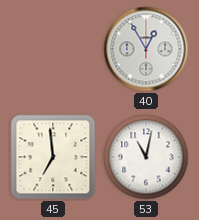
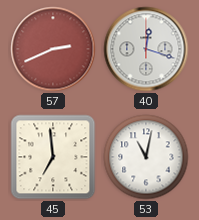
57: none -> 2:41 (53, 49)
40: 12:55 -> 12:18 (146, 49)
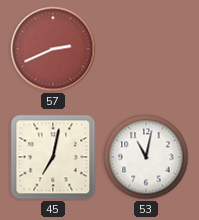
40: 12:18 -> none (146, 49)
45: 6:59 -> 7:02 (53, 157)
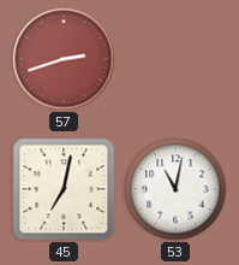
57: 2:41 -> 2:42 (64, 59)
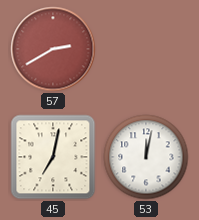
57: 2:42 -> 2:40 (53, 49)
53: 11:02 -> 12:02 (146, 157)
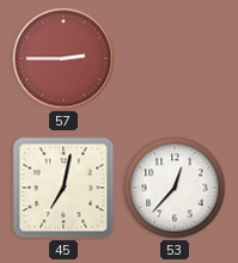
57: 2:40 -> 2:45 (63, 59)
53: 12:02 -> 12:37 (175, 188)
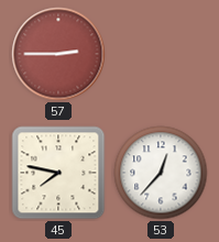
45: 7:02 -> 7:47 (58, 173)
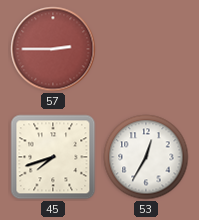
45: 7:47 -> 7:42 (53, 157)
53: 12:37 -> 12:35 (146, 157)
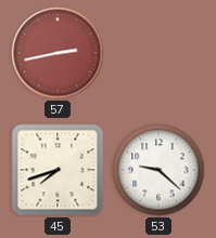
57: 2:45 -> 2:43 (58, 53)
53: 12:35 -> 9:22 (158, 170)
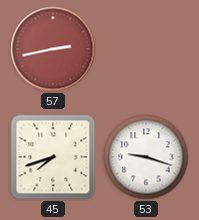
53: 9:22 -> 9:18 (146, 157)
